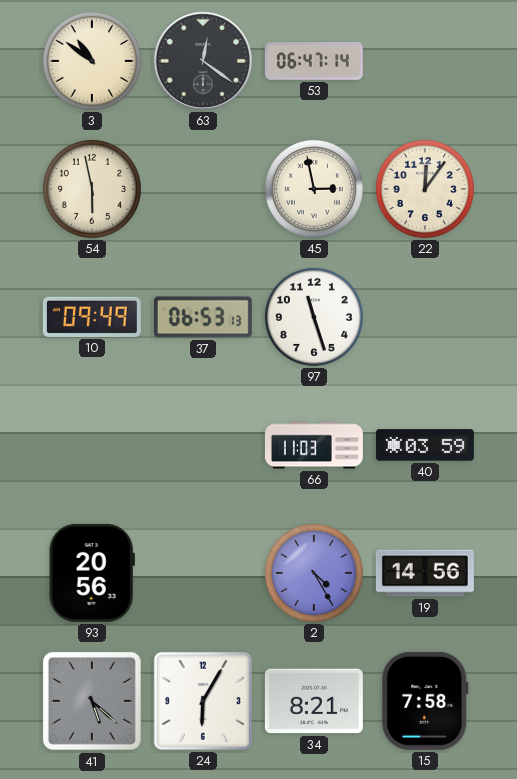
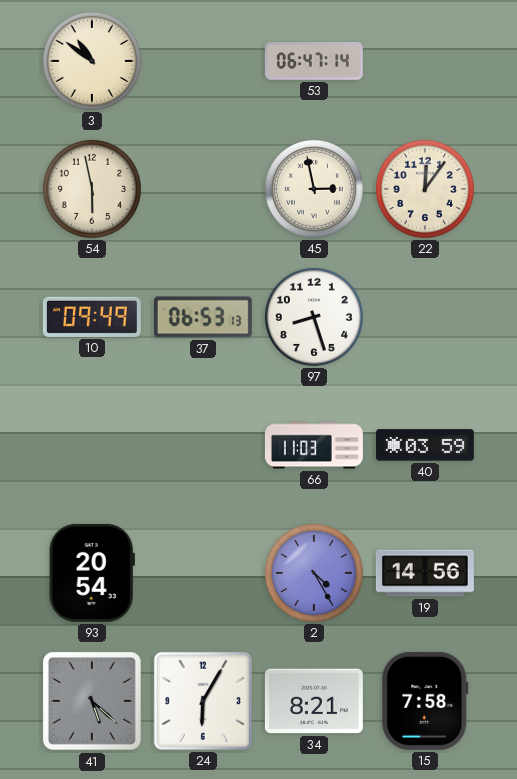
63: 12:21 -> none (203, 61)
97: 11:27 -> 8:27 (314, 317)
93: 20:56 -> 20:54 (92, 573)
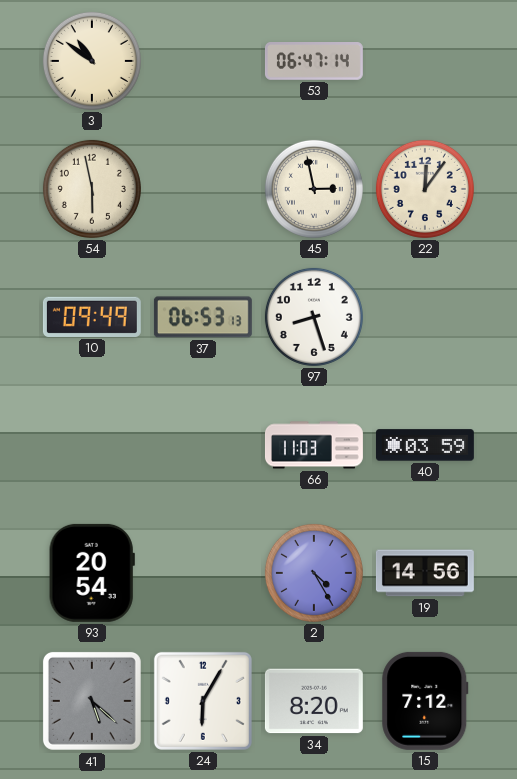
34: 8:21 -> 8:20 (314, 701)
15: 7:58 -> 7:12 (425, 701)
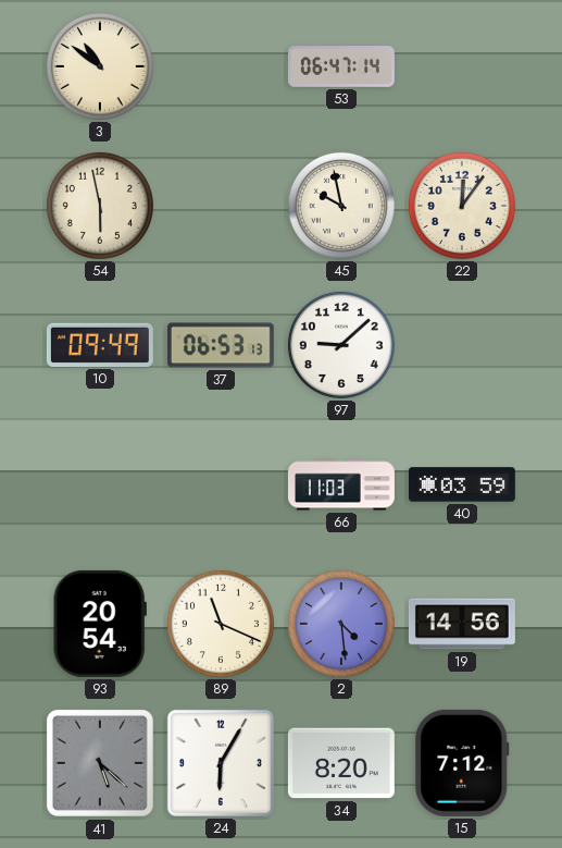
45: 2:58 -> 9:58 (341, 206)
97: 8:27 -> 9:08 (341, 345)
89: none -> 11:19 (221, 624)
2: 4:25 -> 4:29 (341, 624)
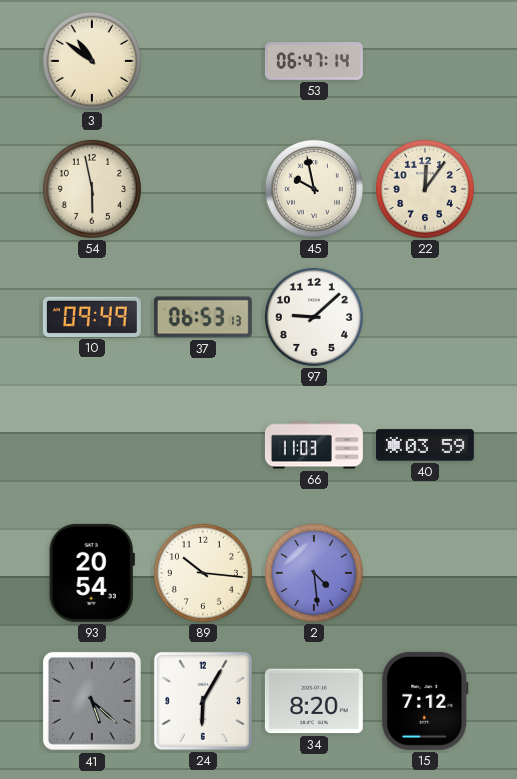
89: 11:19 -> 10:16 (203, 573)
19: 14:56 -> none (462, 624)
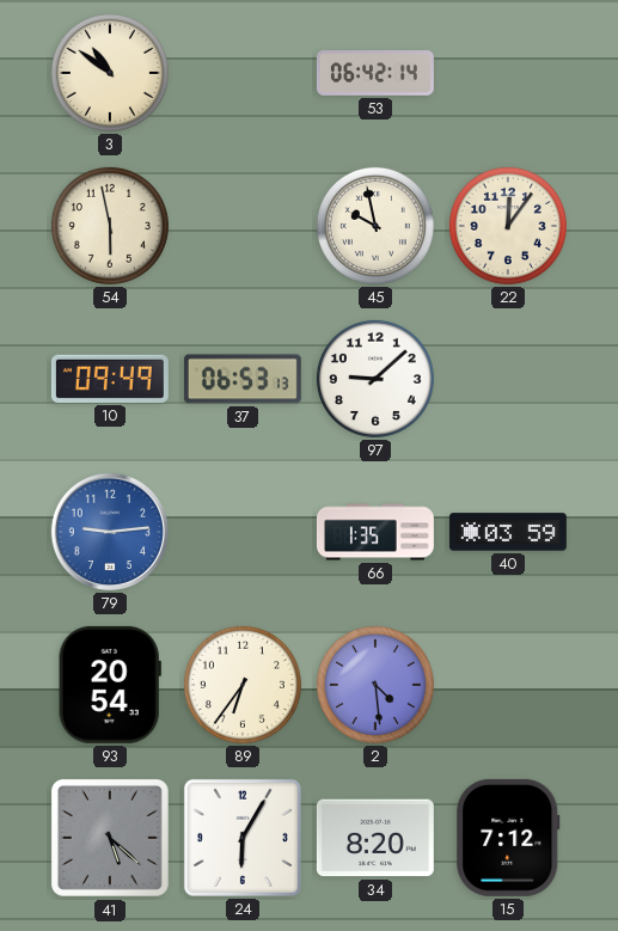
53: 06:47 -> 06:42 (375, 74)
79: none -> 9:14 (110, 532)
66: 11:03 -> 1:35 (375, 532)
89: 10:16 -> 6:36 (243, 685)
